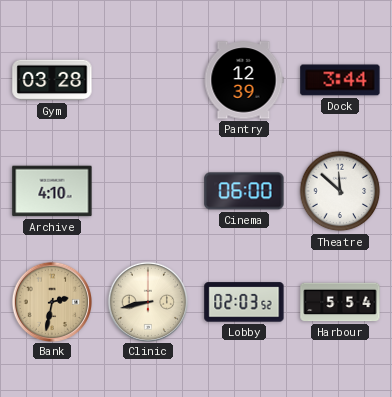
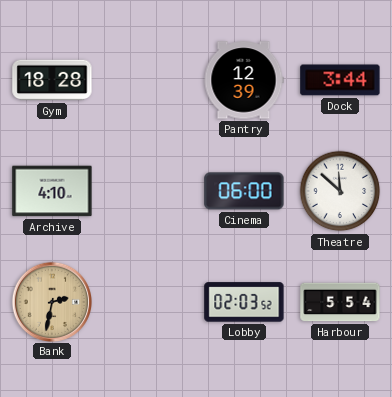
Gym: 03:28 -> 18:28 (52, 80)
Clinic: 8:43 -> none (147, 301)
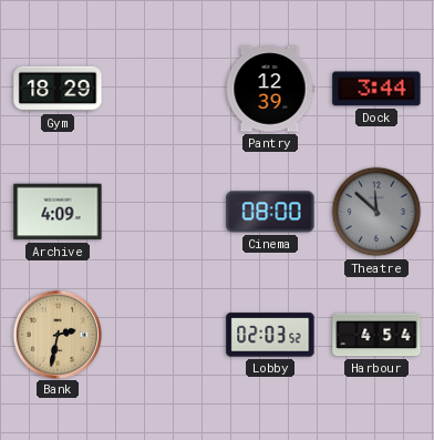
Gym: 18:28 -> 18:29 (58, 89)
Archive: 4:10 -> 4:09 (58, 212)
Cinema: 06:00 -> 08:00 (270, 212)
Theatre dial: white -> grey (376, 212)
Harbour: 5:54 -> 4:54 (376, 335)
